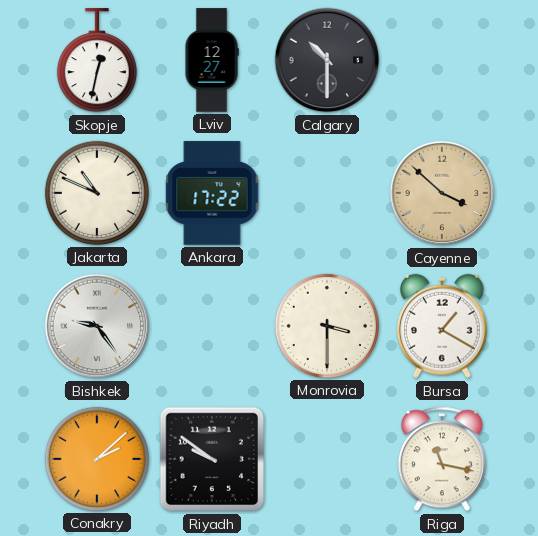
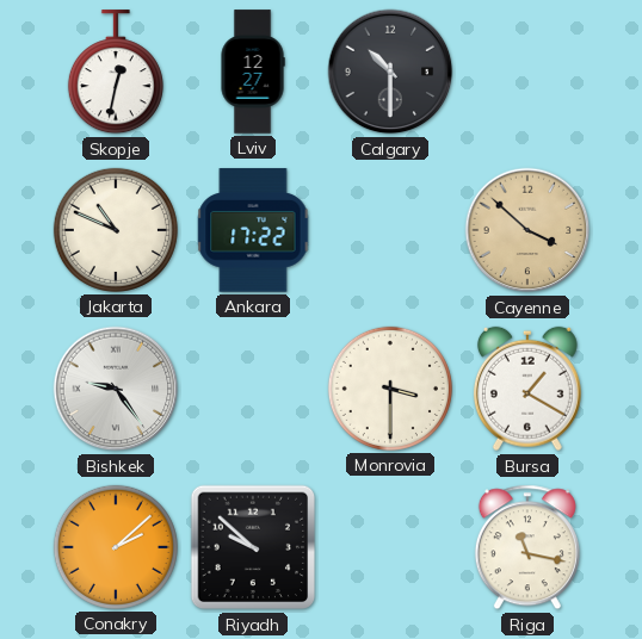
Riyadh: 9:51 -> 9:52 (253, 547)
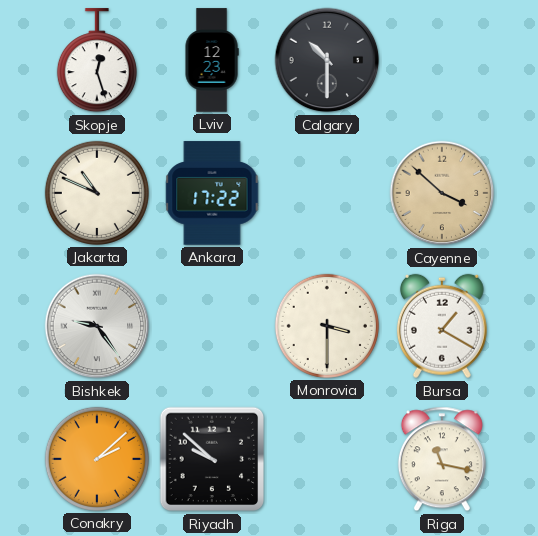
Skopje: 12:32 -> 12:27 (97, 61)
Lviv: 12:27 -> 12:23 (212, 60)
